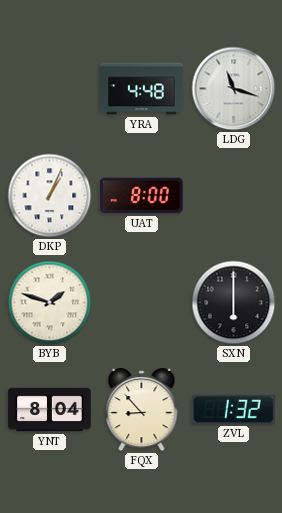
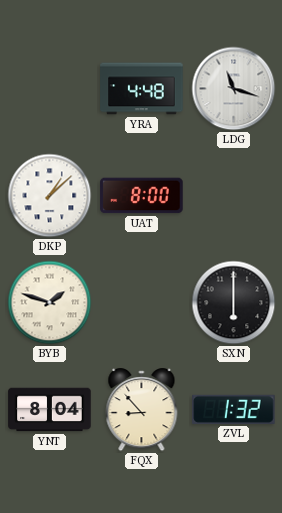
DKP: 1:04 -> 1:08 (50, 196)
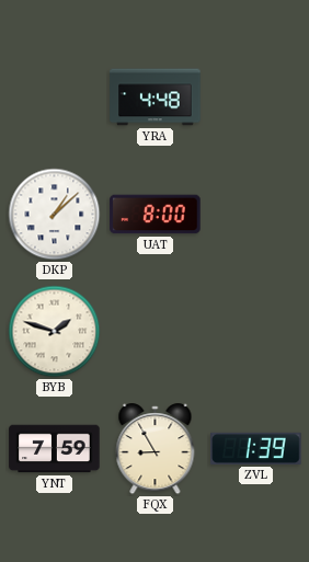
LDG: 11:18 -> none (234, 89)
SXN: 6:00 -> none (234, 303)
YNT: 8:04 -> 7:59 (55, 449)
FQX: 8:53 -> 8:55 (156, 449)
ZVL: 1:32 -> 1:39 (256, 448)
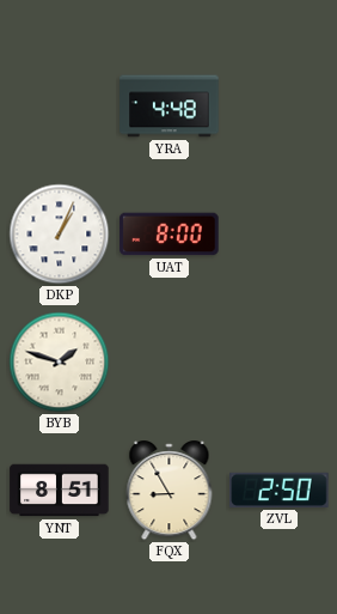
DKP: 1:08 -> 1:04 (60, 235)
YNT: 7:59 -> 8:51 (60, 491)
ZVL: 1:39 -> 2:50 (280, 490)
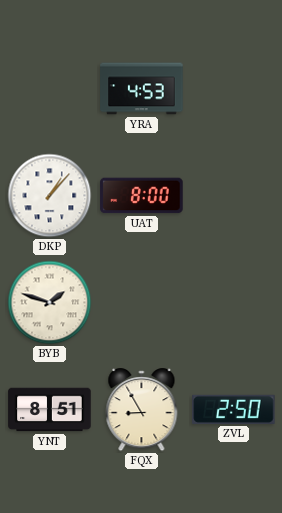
YRA: 4:48 -> 4:53 (142, 89)
DKP: 1:04 -> 1:07 (50, 196)
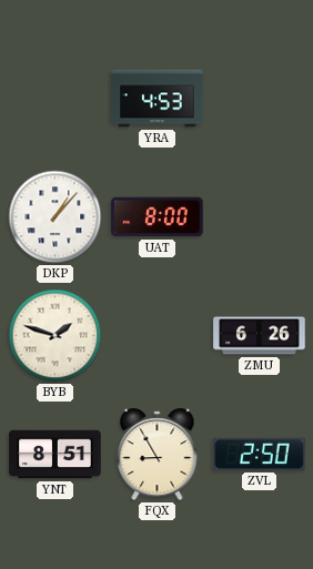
ZMU: none -> 6:26 (260, 336)
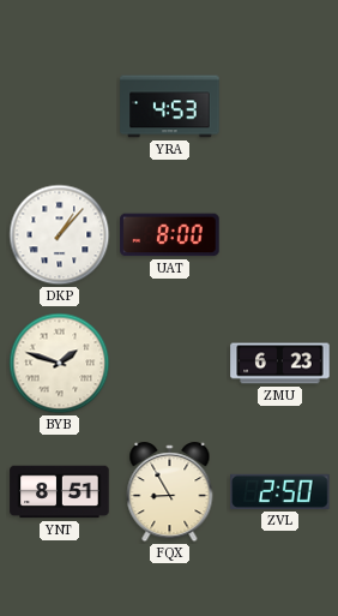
ZMU: 6:26 -> 6:23 (280, 364)
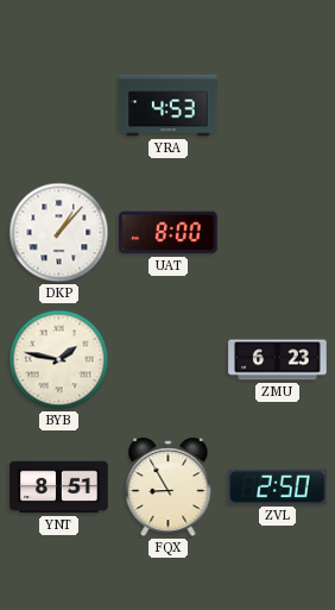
BYB: 1:48 -> 1:47 (59, 360)
